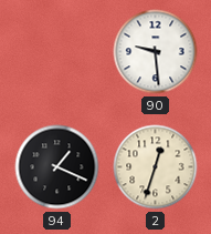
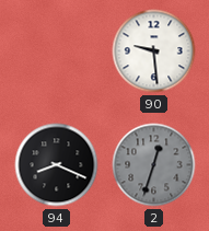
94: 1:19 -> 8:19 (57, 165)
2 dial: cream -> grey (154, 165)
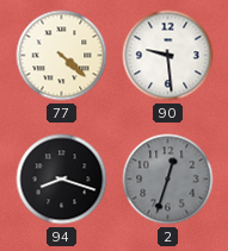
77: none -> 4:22 (62, 56)
94: 8:19 -> 8:18 (62, 180)
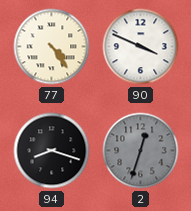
77: 4:22 -> 4:24 (52, 47)
90: 9:29 -> 3:49 (141, 47)
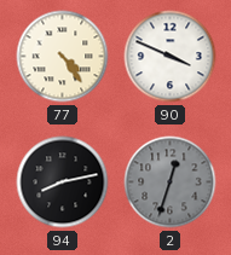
94: 8:18 -> 8:13 (63, 182)
